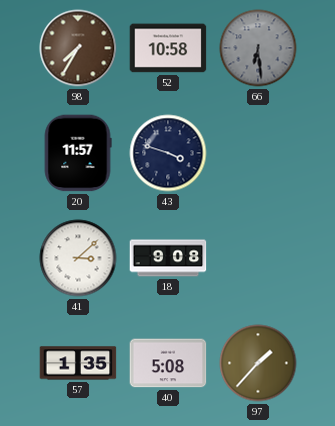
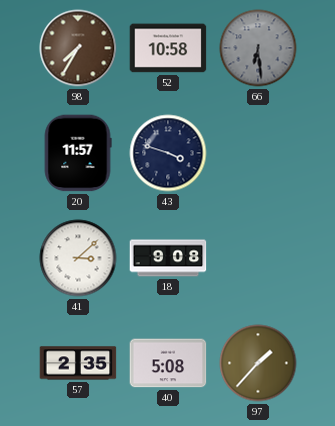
57: 1:35 -> 2:35 (78, 363)
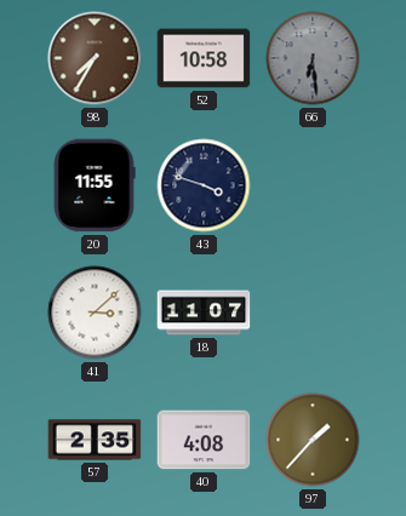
20: 11:57 -> 11:55 (95, 185)
18: 9:08 -> 11:07 (204, 313)
40: 5:08 -> 4:08 (204, 440)
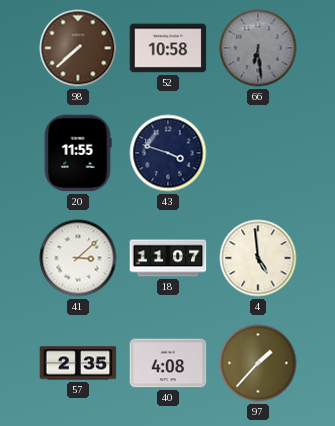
98: 7:35 -> 7:38 (78, 48)
4: none -> 4:59 (258, 258)
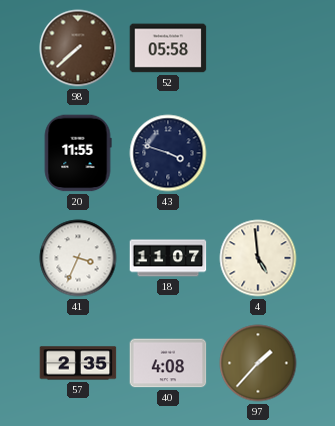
52: 10:58 -> 05:58 (168, 48)
66: 6:29 -> none (258, 48)
41: 3:08 -> 3:34 (78, 258)
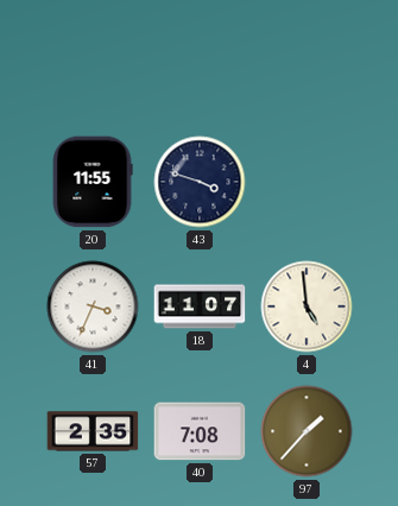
98: 7:38 -> none (78, 48)
52: 05:58 -> none (168, 48)
40: 4:08 -> 7:08 (200, 431)
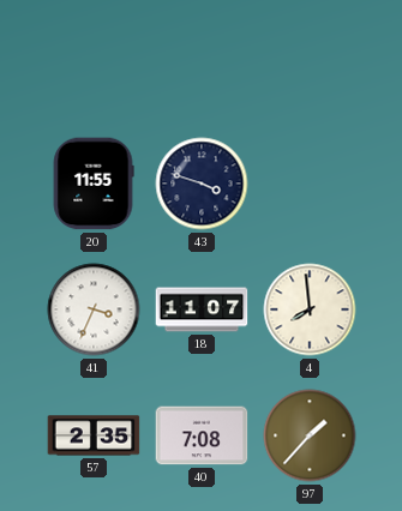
4: 4:59 -> 7:59 (310, 309)
